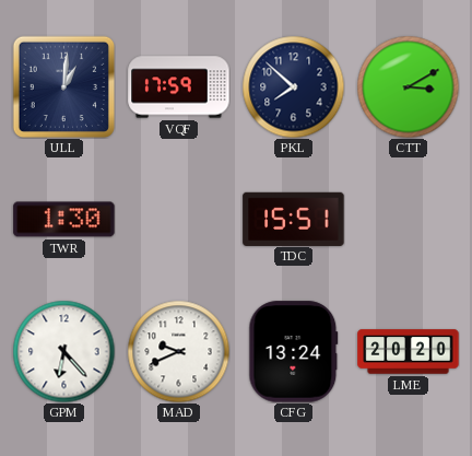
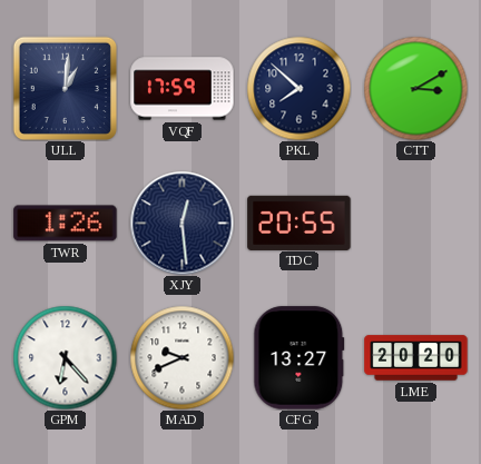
TWR: 1:30 -> 1:26 (66, 224)
XJY: none -> 12:29 (181, 223)
TDC: 15:51 -> 20:55 (300, 223)
CFG: 13:24 -> 13:27 (300, 358)
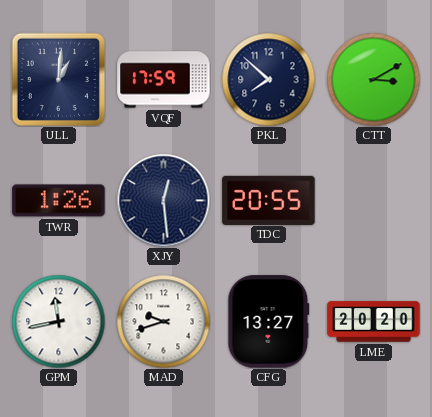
GPM: 6:23 -> 11:43 (58, 321)
MAD: 9:41 -> 9:42 (163, 321)
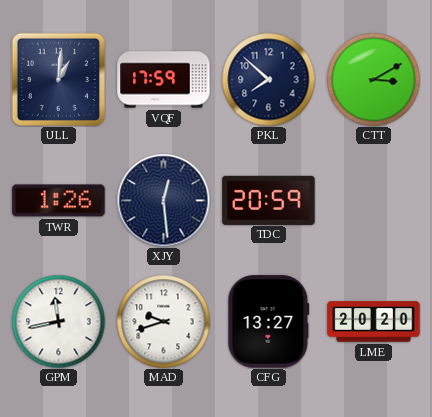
TDC: 20:55 -> 20:59 (269, 200)
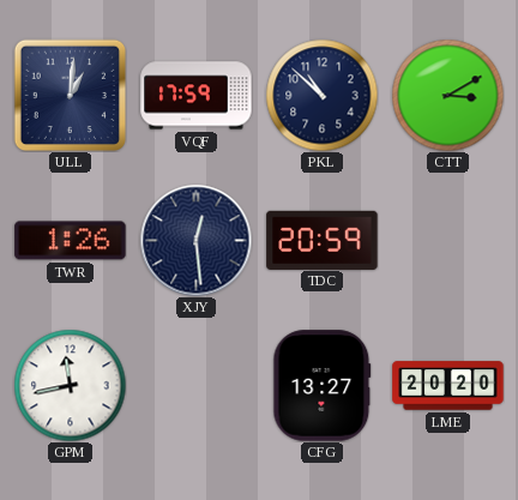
PKL: 7:52 -> 10:52 (321, 95)
MAD: 9:42 -> none (163, 321)
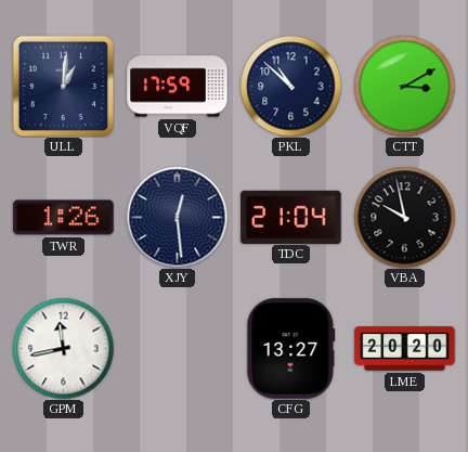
TDC: 20:59 -> 21:04 (291, 217)
VBA: none -> 9:58 (404, 217)
